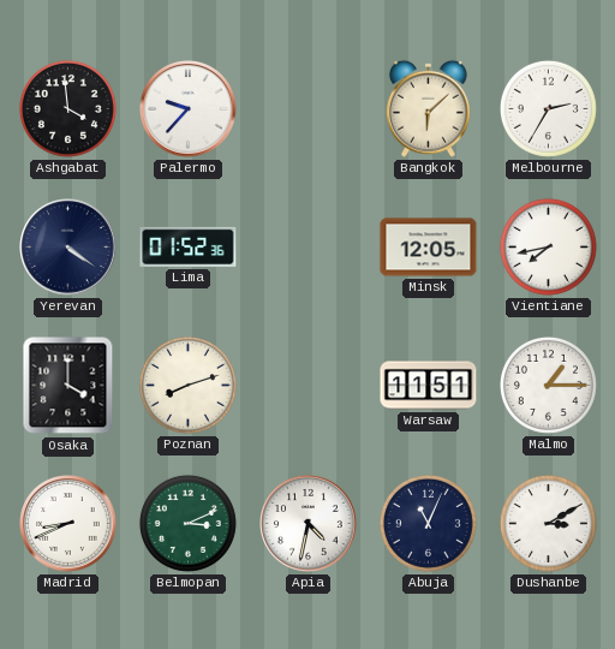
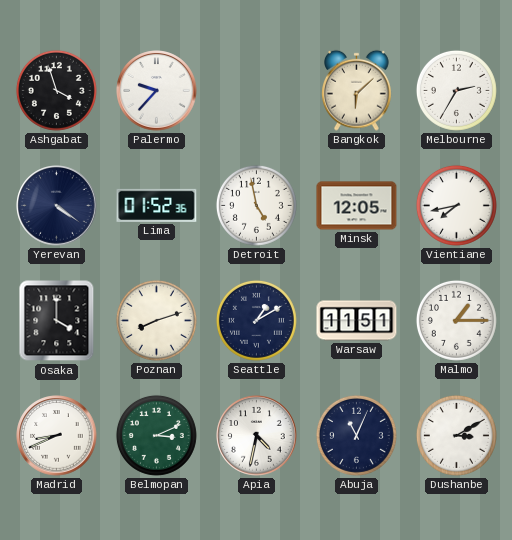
Ashgabat: 3:59 -> 3:57 (56, 90)
Detroit: none -> 4:58 (256, 205)
Seattle: none -> 1:10 (256, 320)
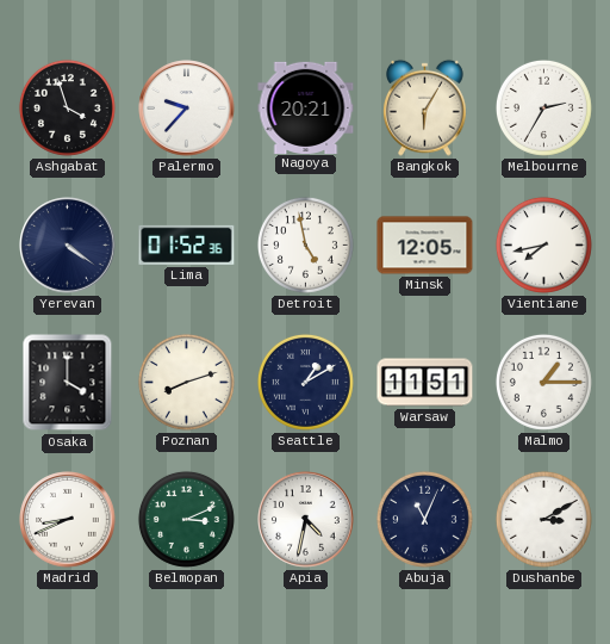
Nagoya: none -> 20:21 (306, 107)
Bangkok: 6:08 -> 6:05 (425, 107)
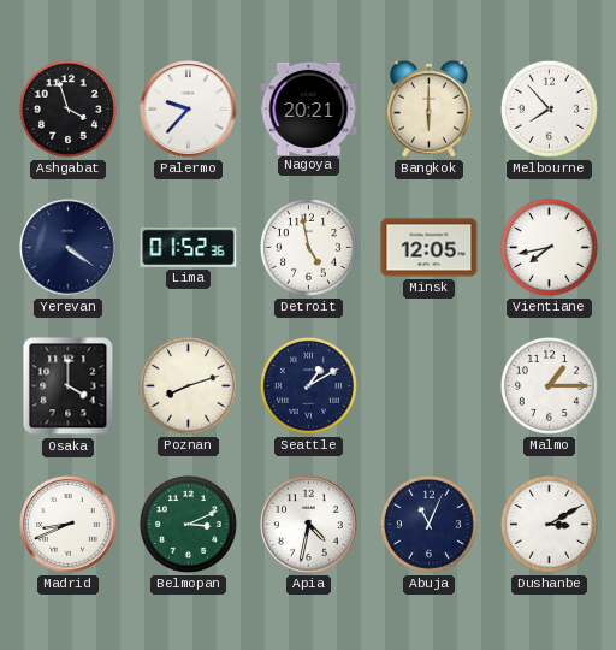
Bangkok: 6:05 -> 6:00 (430, 108)
Melbourne: 2:35 -> 7:53 (549, 108)
Warsaw: 11:51 -> none (425, 383)
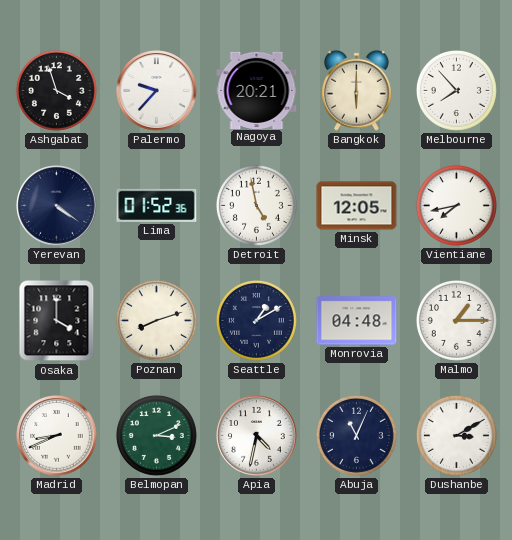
Monrovia: none -> 04:48 (357, 321)
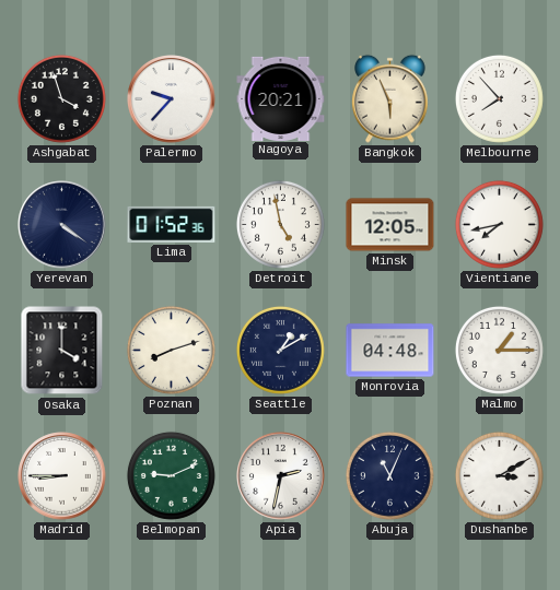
Bangkok: 6:00 -> 5:56 (390, 98)
Madrid: 8:41 -> 8:45 (62, 476)
Belmopan: 3:11 -> 9:11 (171, 475)
Apia: 4:32 -> 2:32 (281, 476)
